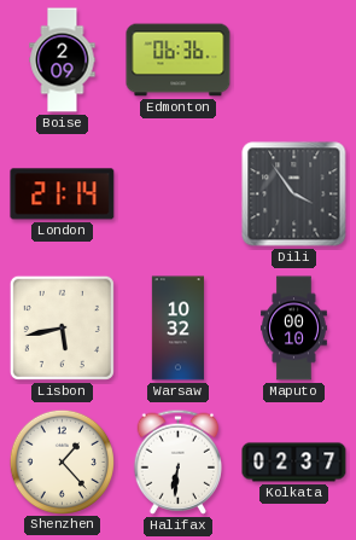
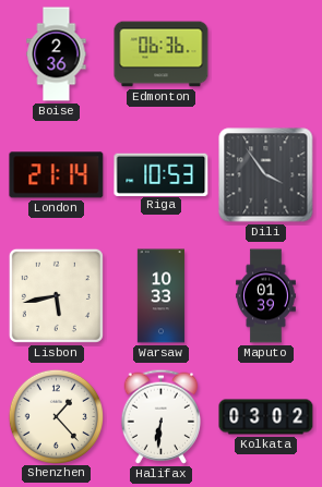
Boise: 2:09 -> 2:36 (57, 54)
Riga: none -> 10:53 (162, 174)
Warsaw: 10:32 -> 10:33 (160, 296)
Maputo: 00:10 -> 01:39 (266, 296)
Kolkata: 02:37 -> 03:02 (266, 417)
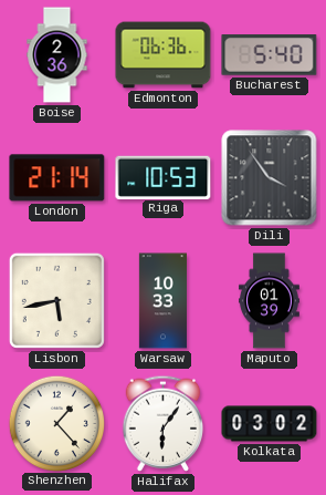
Bucharest: none -> 5:40 (270, 55)
Halifax: 6:31 -> 6:06 (164, 423)
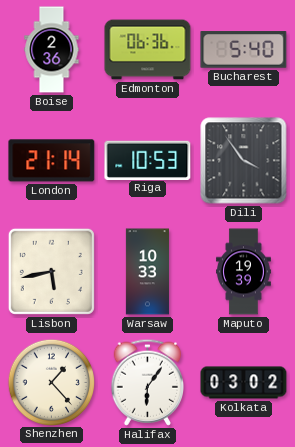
Maputo: 01:39 -> 19:39 (244, 272)
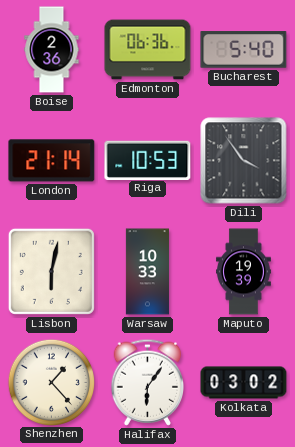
Lisbon: 5:43 -> 6:02 (51, 271)
